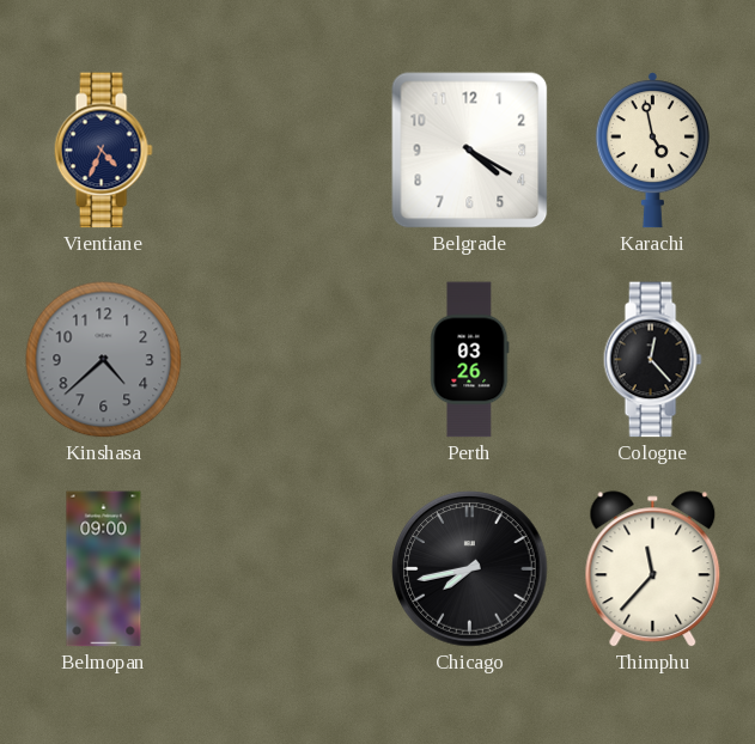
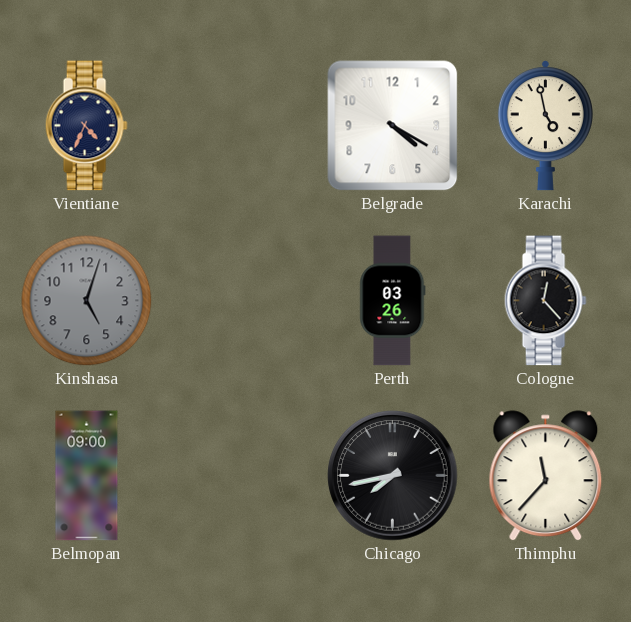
Kinshasa: 4:38 -> 5:03 (87, 301)
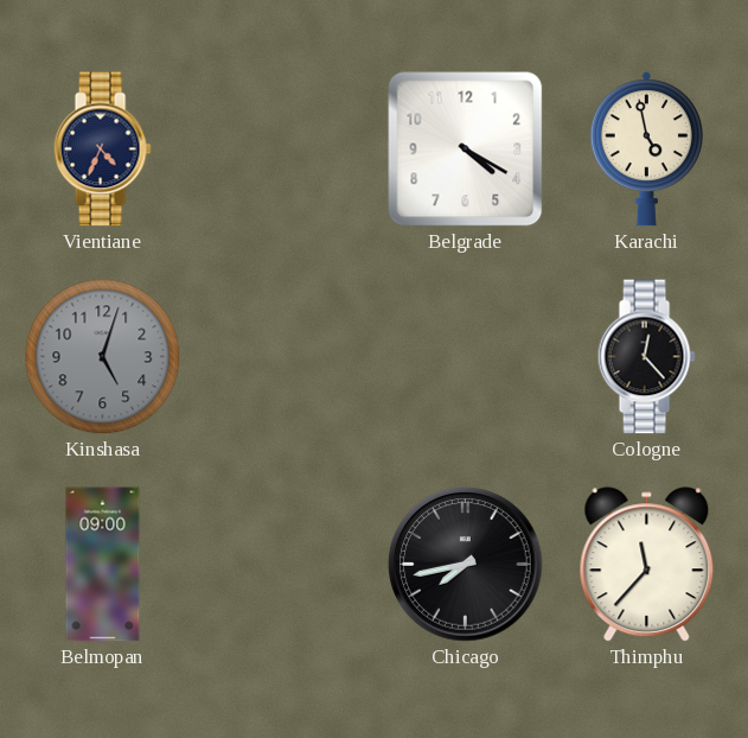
Perth: 03:26 -> none (393, 301)
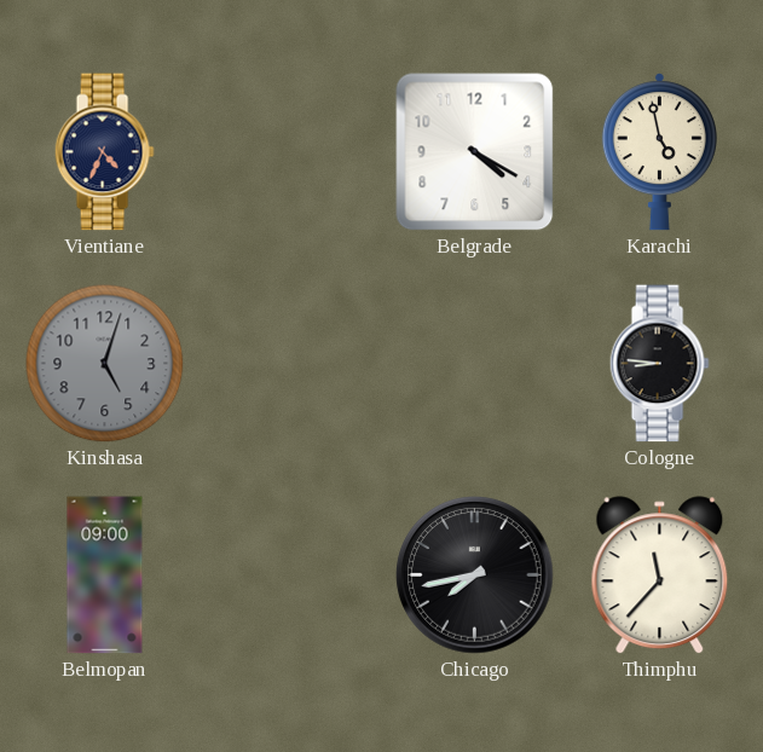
Cologne: 12:23 -> 8:46 (659, 364)
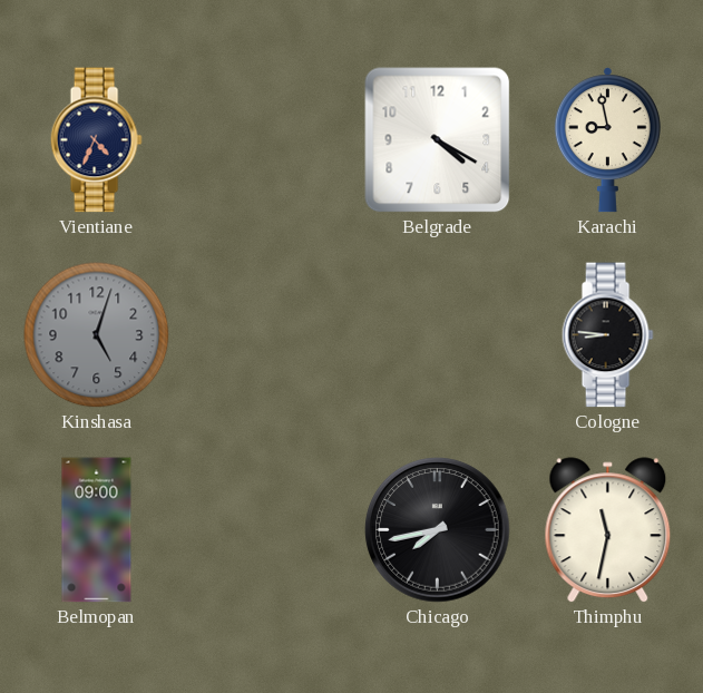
Karachi: 4:58 -> 8:58 (607, 140)
Thimphu: 11:37 -> 11:32 (608, 530)
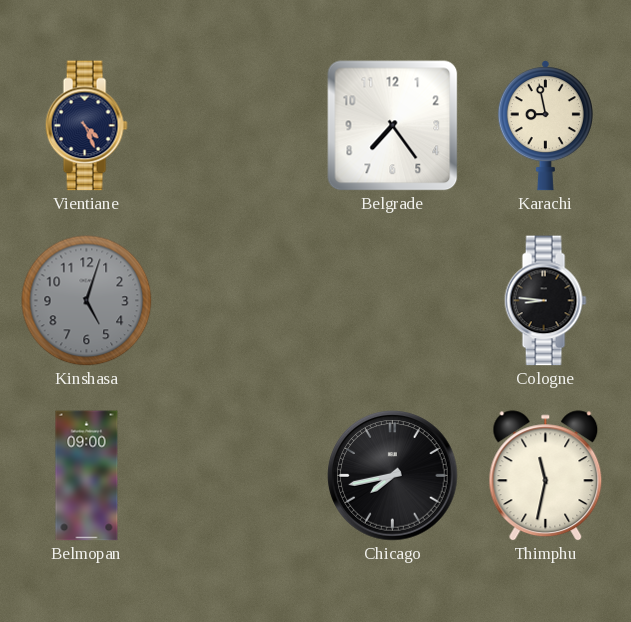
Vientiane: 4:34 -> 4:26 (86, 126)
Belgrade: 4:20 -> 7:24 (393, 126)
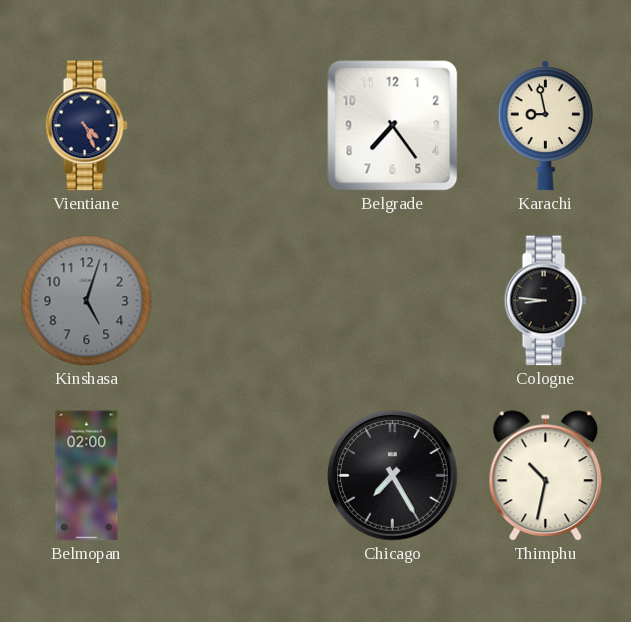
Belmopan: 09:00 -> 02:00 (87, 476)
Chicago: 7:43 -> 7:25 (393, 476)
Thimphu: 11:32 -> 10:32 (546, 476)
